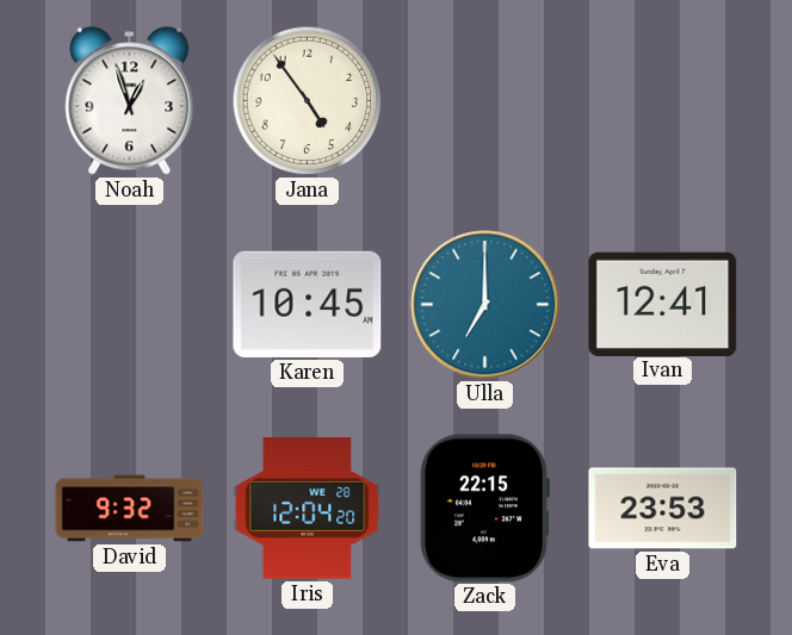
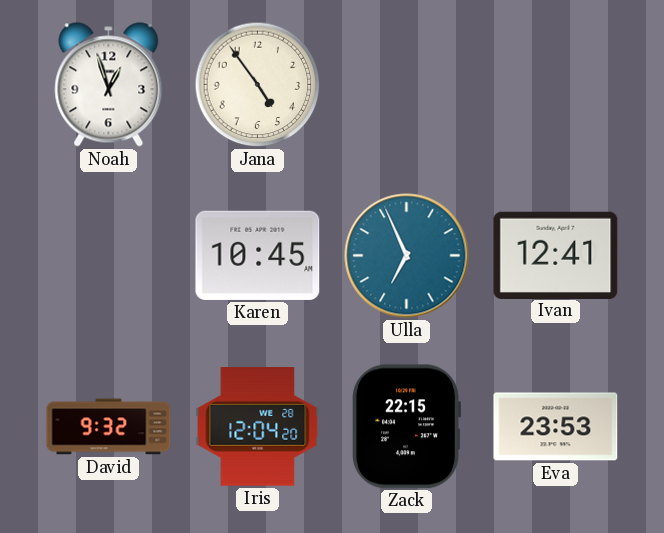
Ulla: 7:00 -> 6:56 (407, 256)
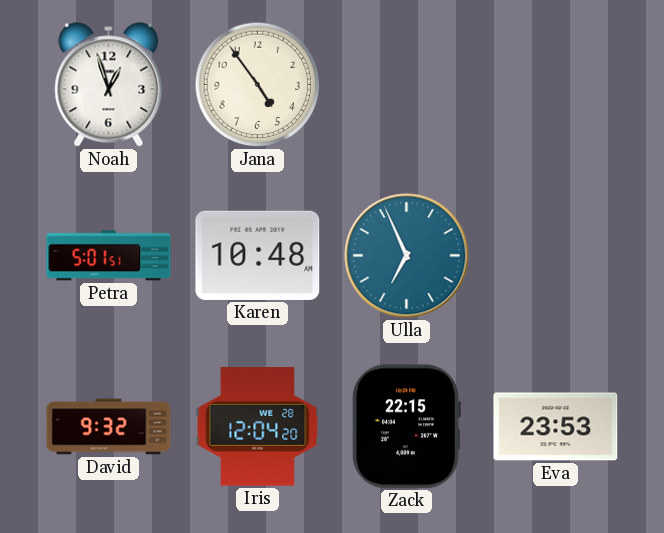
Petra: none -> 5:01 (109, 256)
Karen: 10:45 -> 10:48 (258, 255)
Ivan: 12:41 -> none (556, 255)
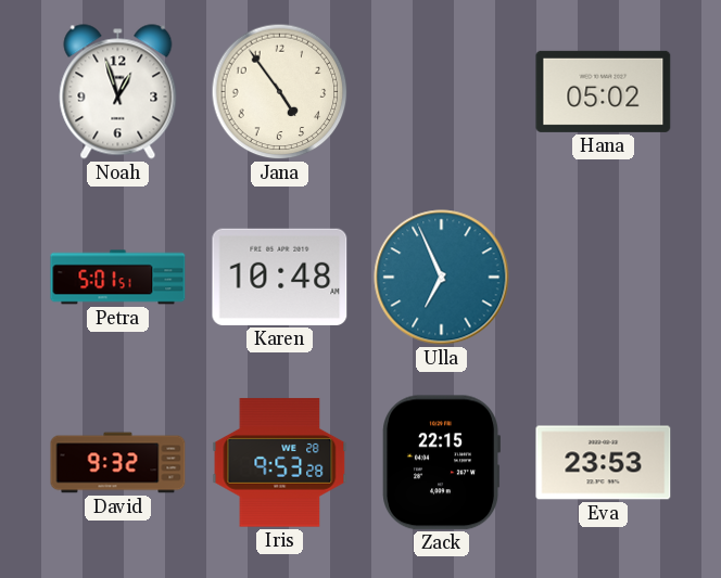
Hana: none -> 05:02 (604, 91)
Iris: 12:04 -> 9:53 (280, 463)
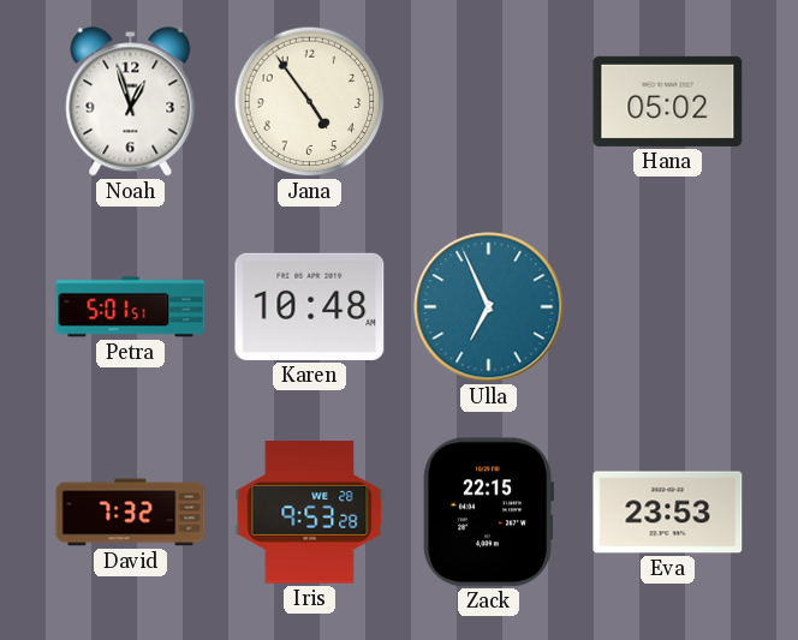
David: 9:32 -> 7:32 (131, 513)
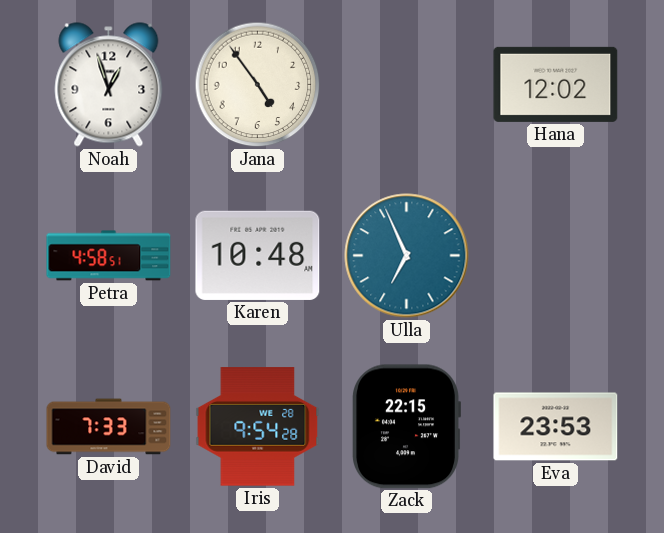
Hana: 05:02 -> 12:02 (556, 84)
Petra: 5:01 -> 4:58 (109, 256)
David: 7:32 -> 7:33 (109, 427)
Iris: 9:53 -> 9:54 (258, 427)
